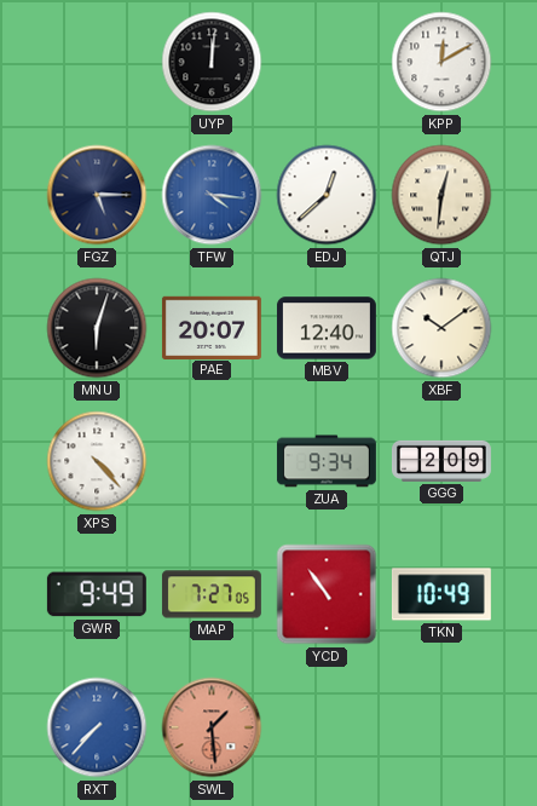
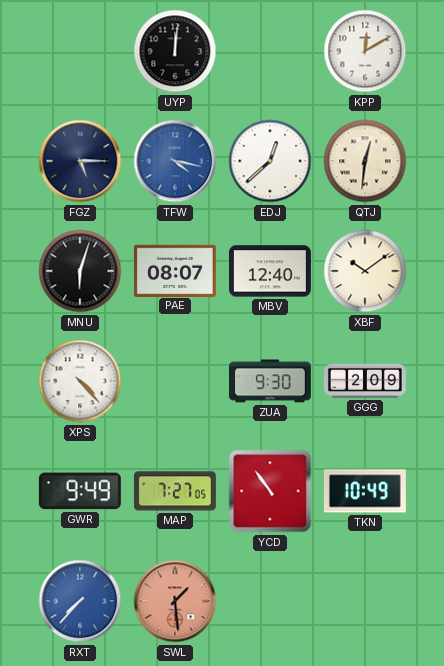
TFW: 4:16 -> 4:17 (175, 161)
PAE: 20:07 -> 08:07 (175, 270)
ZUA: 9:34 -> 9:30 (270, 381)
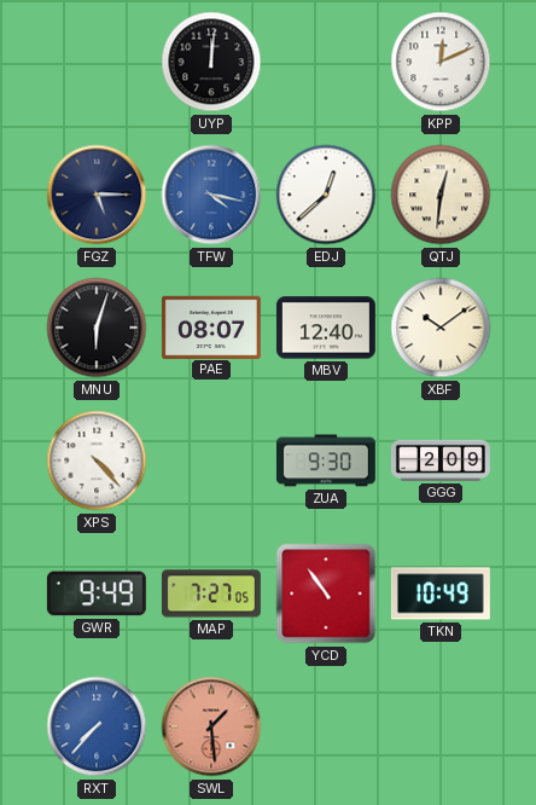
KPP: 12:10 -> 12:11 (441, 62)
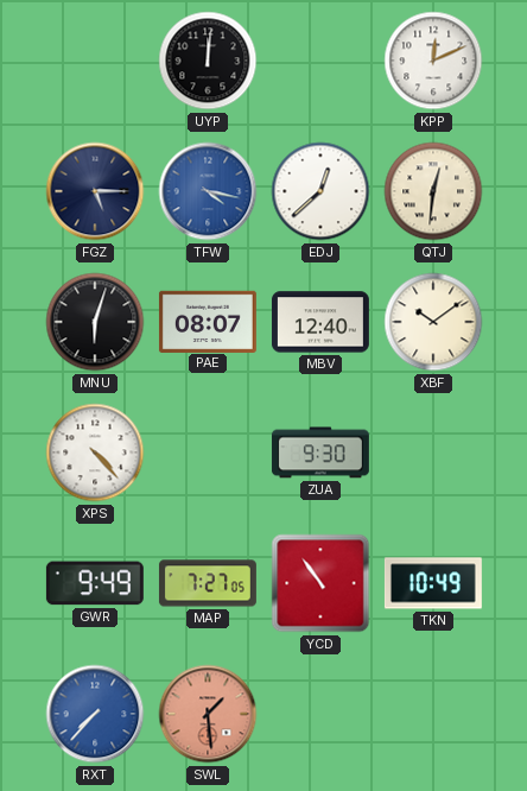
GGG: 2:09 -> none (442, 461)
